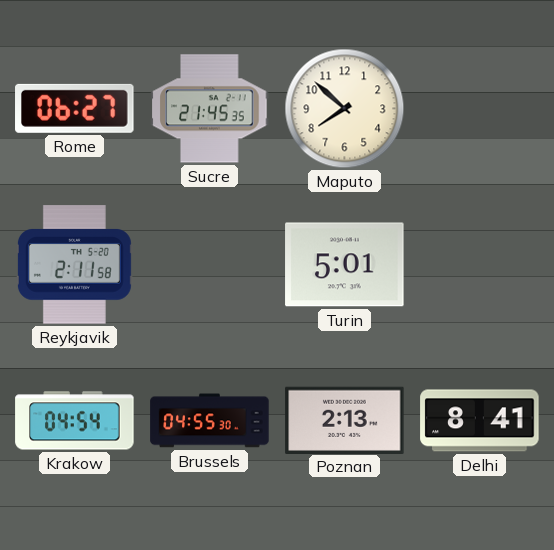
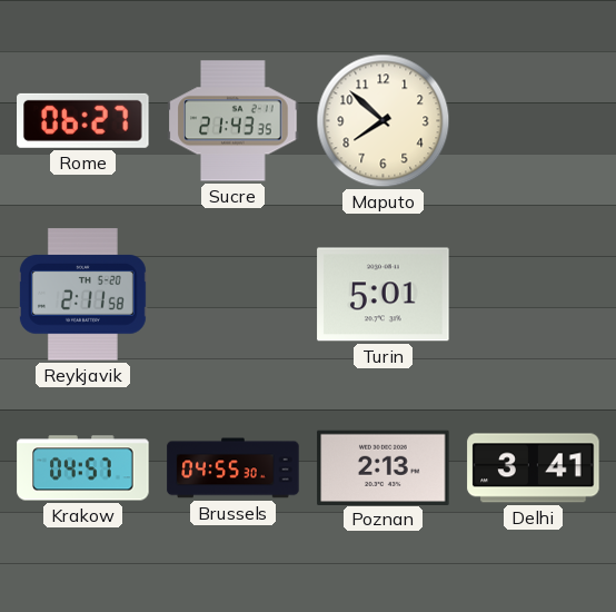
Sucre: 21:45 -> 21:43 (234, 121)
Krakow: 04:54 -> 04:57 (83, 468)
Delhi: 8:41 -> 3:41 (534, 468)
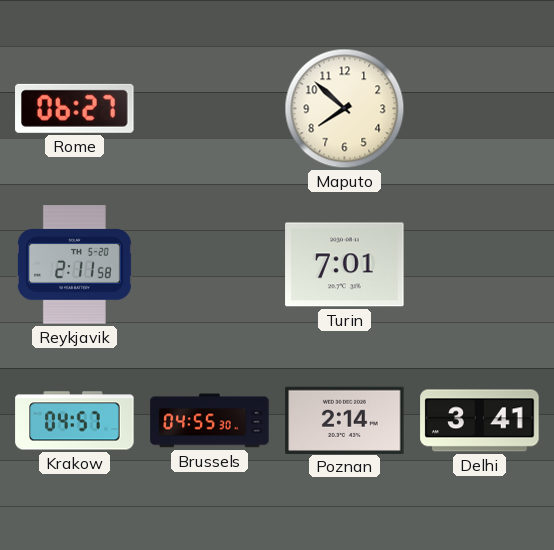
Sucre: 21:43 -> none (234, 121)
Turin: 5:01 -> 7:01 (345, 265)
Poznan: 2:13 -> 2:14 (345, 420)
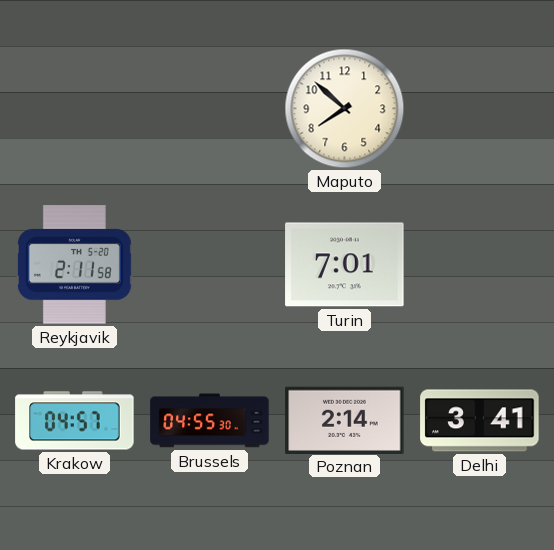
Rome: 06:27 -> none (75, 108)
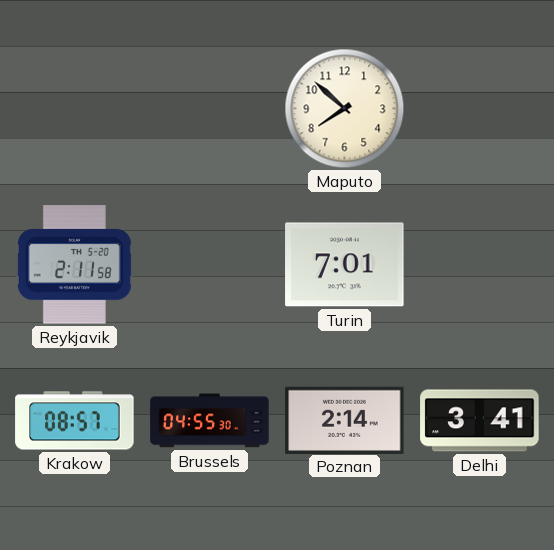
Krakow: 04:57 -> 08:57 (75, 421)
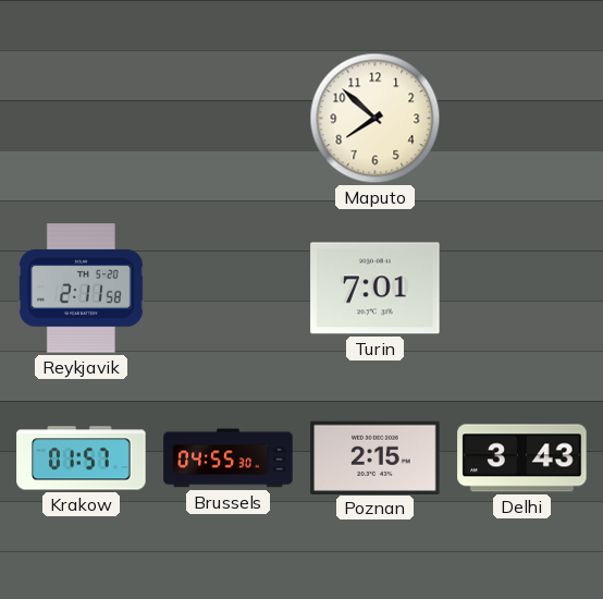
Krakow: 08:57 -> 01:57 (82, 459)
Poznan: 2:14 -> 2:15 (376, 457)
Delhi: 3:41 -> 3:43 (522, 459)
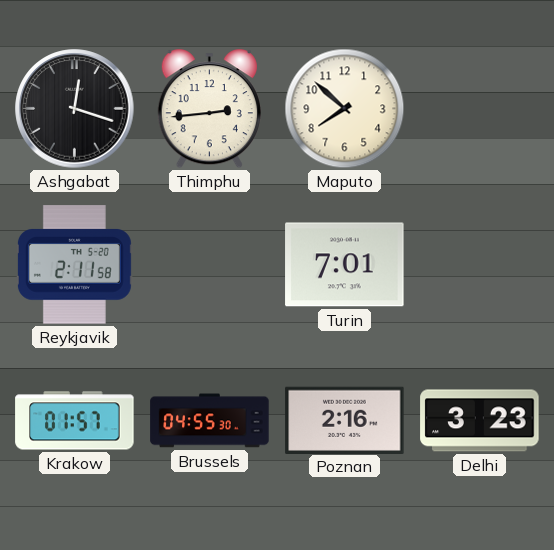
Ashgabat: none -> 12:18 (75, 109)
Thimphu: none -> 2:44 (209, 109)
Poznan: 2:15 -> 2:16 (345, 420)
Delhi: 3:43 -> 3:23 (480, 421)
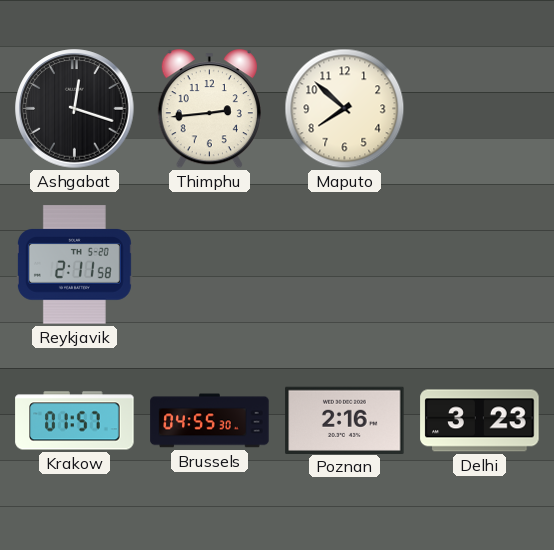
Turin: 7:01 -> none (345, 265)
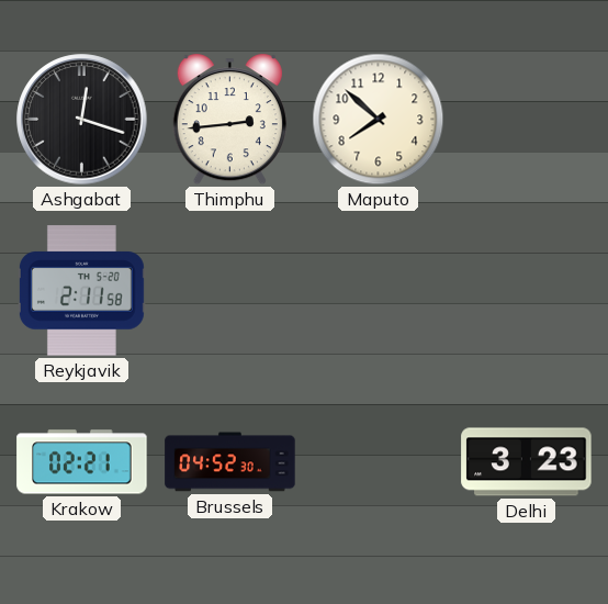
Krakow: 01:57 -> 02:21 (82, 462)
Brussels: 04:55 -> 04:52 (230, 462)
Poznan: 2:16 -> none (345, 420)
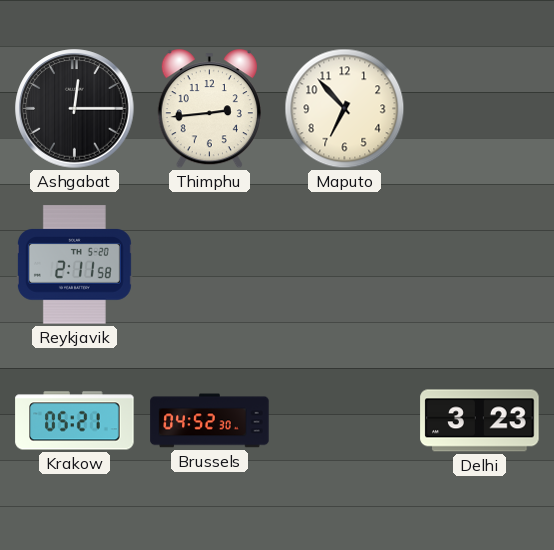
Ashgabat: 12:18 -> 12:15 (75, 109)
Maputo: 7:52 -> 6:53 (345, 109)
Krakow: 02:21 -> 05:21 (75, 421)
